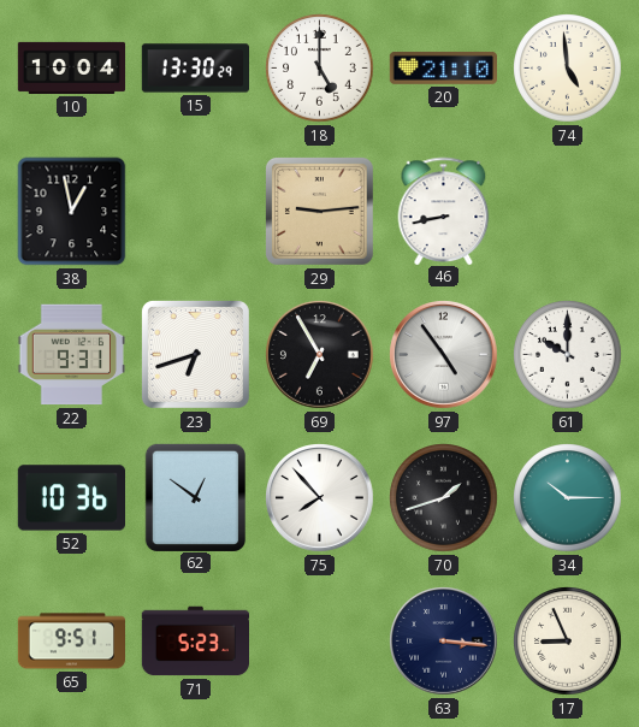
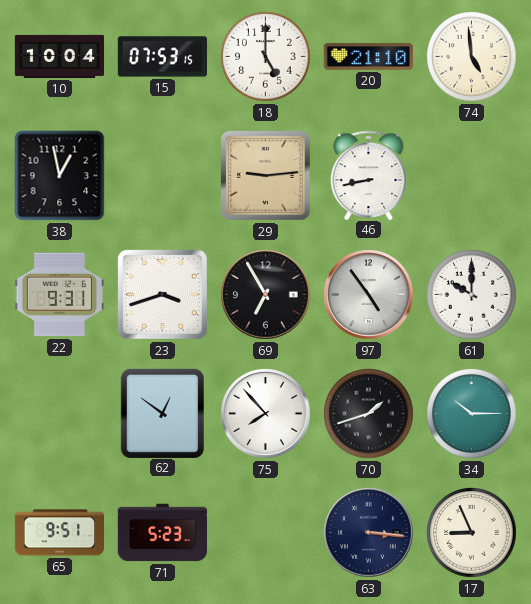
15: 13:30 -> 07:53 (162, 57)
23: 6:42 -> 3:42 (162, 294)
52: 10:36 -> none (71, 498)
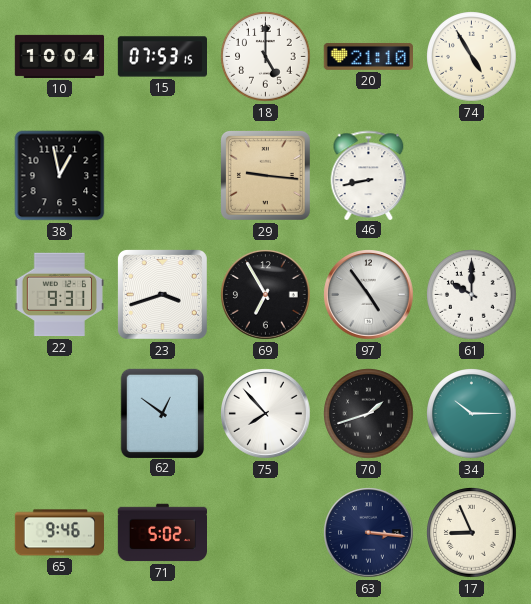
74: 4:59 -> 4:55 (472, 57)
29: 9:14 -> 9:16 (265, 175)
65: 9:51 -> 9:46 (59, 533)
71: 5:23 -> 5:02 (162, 533)
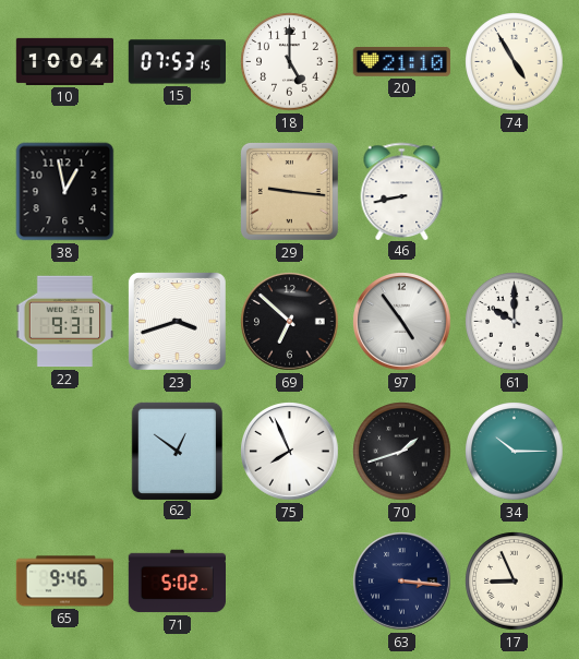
69: 6:55 -> 6:52 (290, 322)
75: 7:53 -> 7:56 (290, 452)
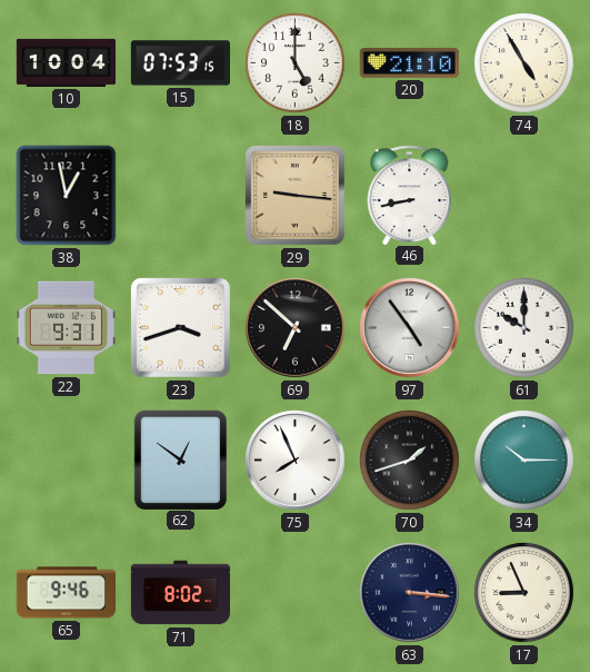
71: 5:02 -> 8:02 (180, 593)
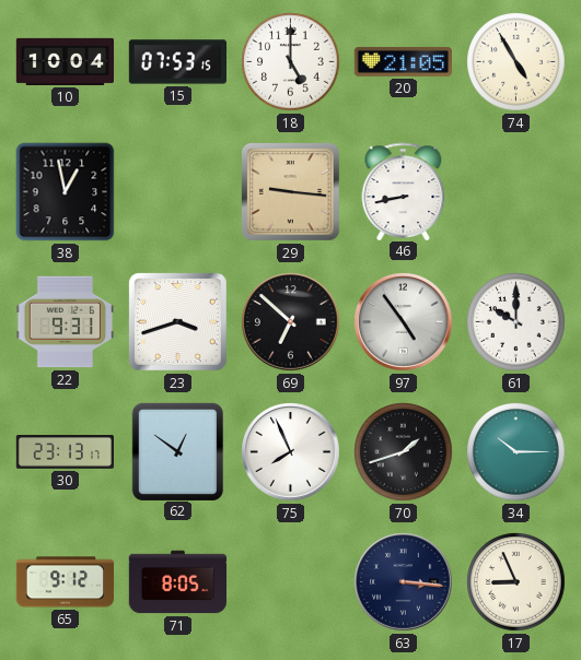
20: 21:10 -> 21:05 (403, 61)
30: none -> 23:13 (65, 452)
65: 9:46 -> 9:12 (65, 582)
71: 8:02 -> 8:05 (177, 582)
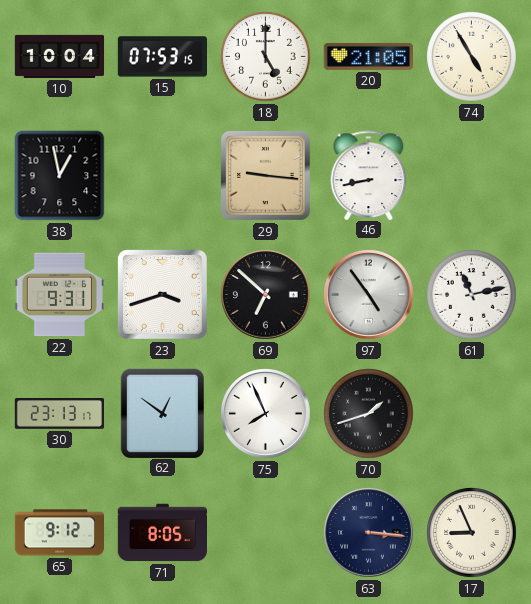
61: 10:00 -> 11:13 (472, 295)
34: 10:15 -> none (516, 452)
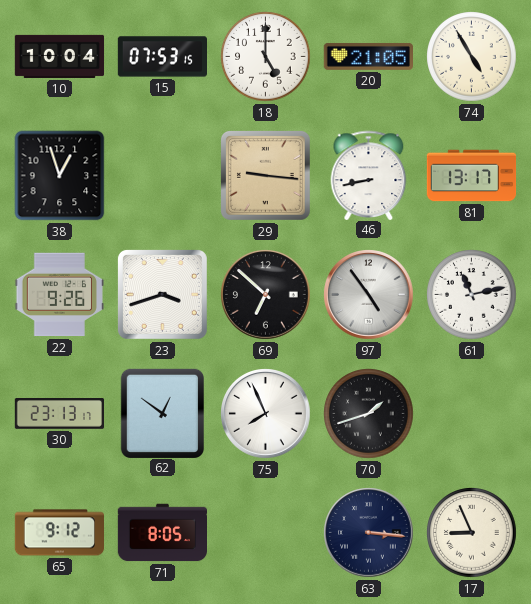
38: 12:58 -> 12:57 (60, 176)
81: none -> 13:17 (472, 176)
22: 9:31 -> 9:26 (59, 295)
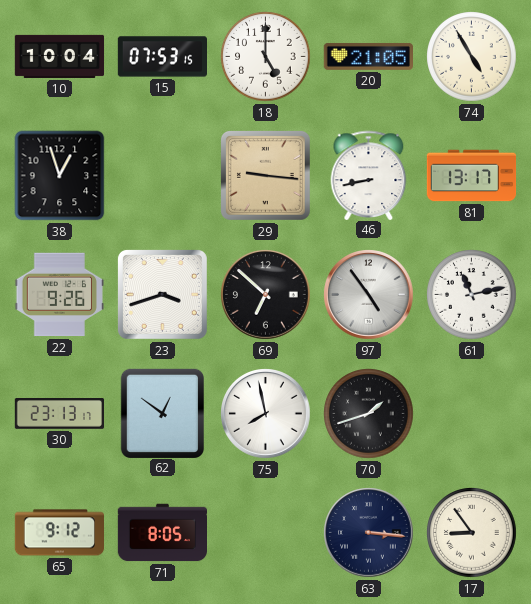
75: 7:56 -> 7:58 (266, 414)
17: 8:56 -> 8:54 (472, 533)
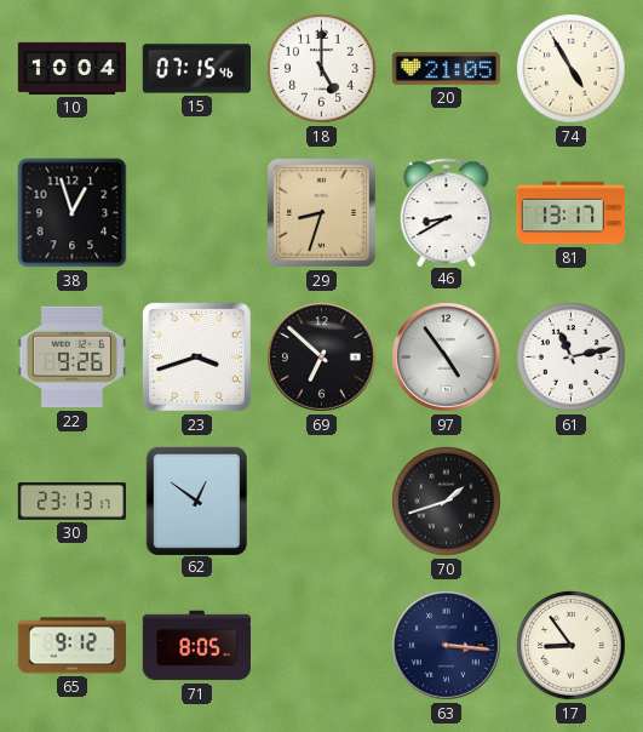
15: 07:53 -> 07:15 (196, 69)
29: 9:16 -> 8:33 (321, 212)
46: 8:43 -> 8:40 (447, 212)
75: 7:58 -> none (266, 414)
